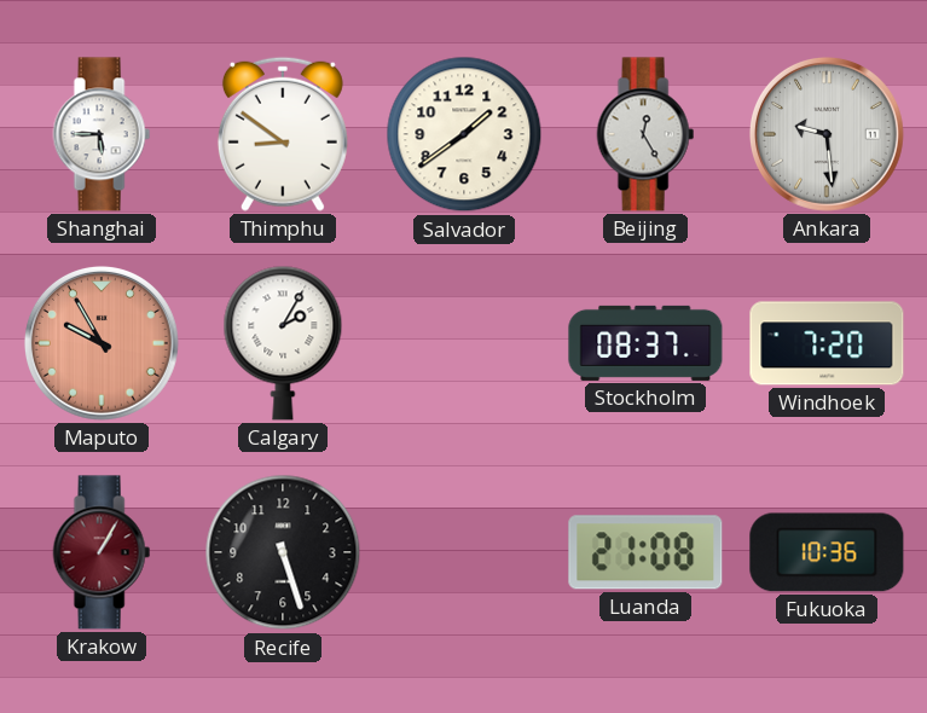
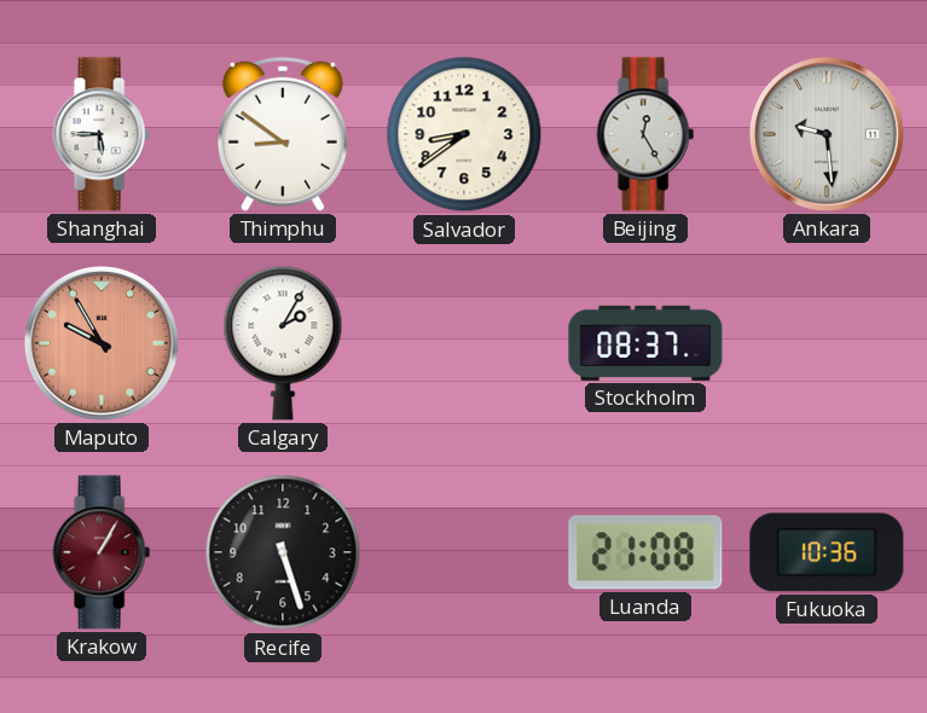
Salvador: 1:39 -> 8:39 (464, 134)
Windhoek: 7:20 -> none (827, 343)
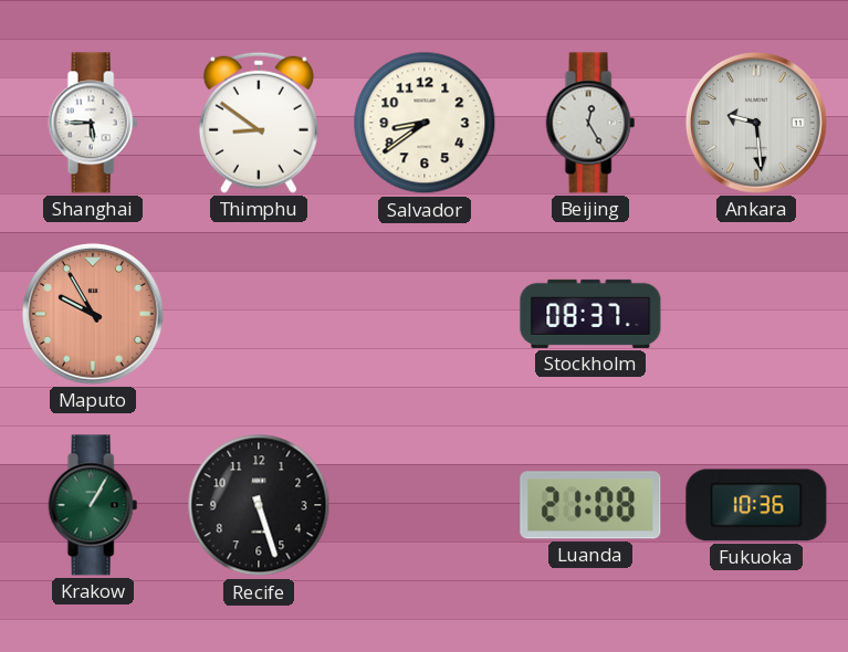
Calgary: 2:05 -> none (283, 343)
Krakow dial: burgundy -> green (93, 505)
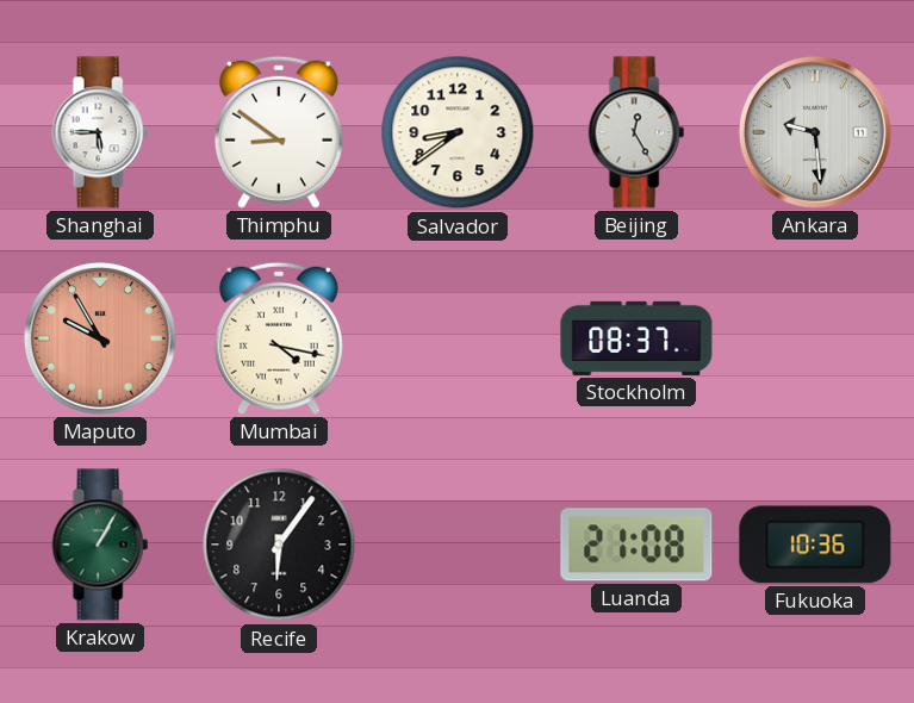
Mumbai: none -> 4:17 (279, 338)
Recife: 5:27 -> 6:06 (279, 545)
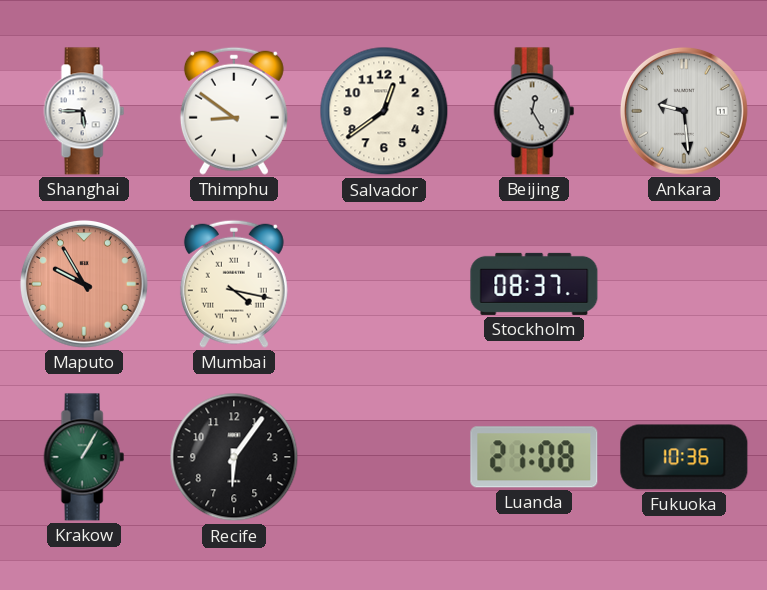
Salvador: 8:39 -> 12:39 (384, 111)
